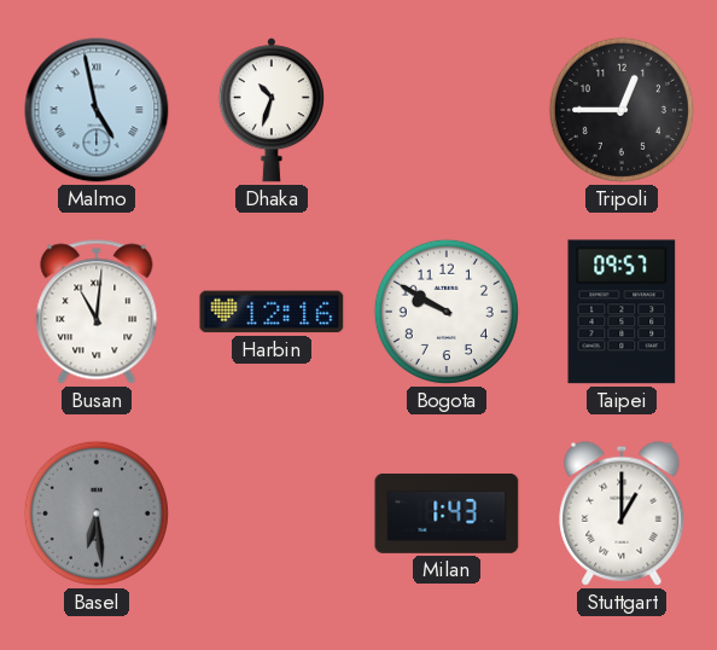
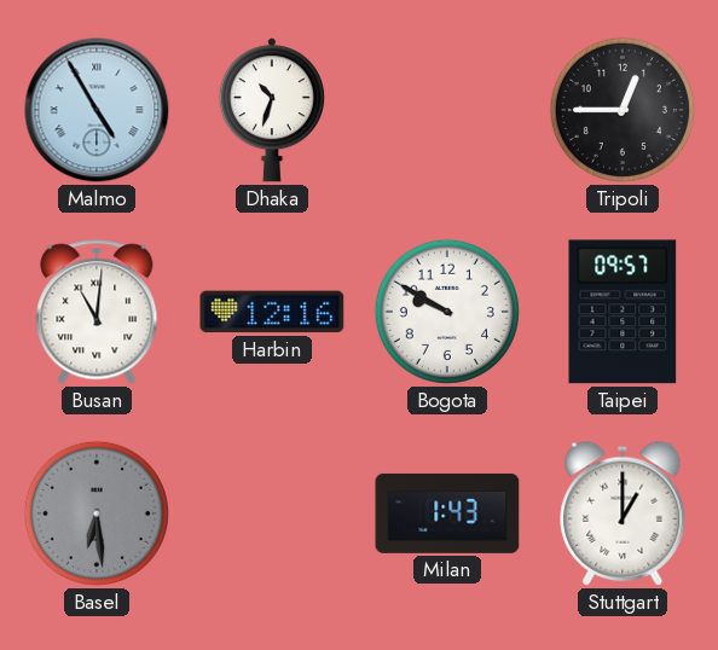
Malmo: 4:58 -> 4:55 (97, 110)
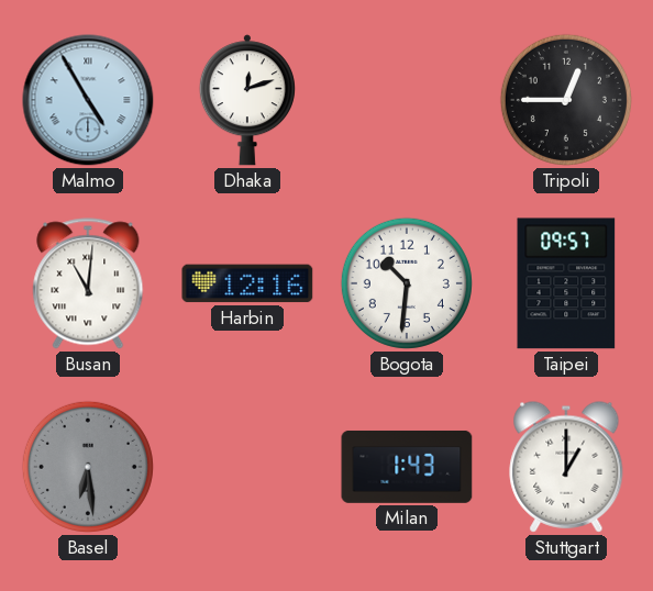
Dhaka: 10:33 -> 12:12 (247, 100)
Bogota: 9:50 -> 10:31 (407, 283)
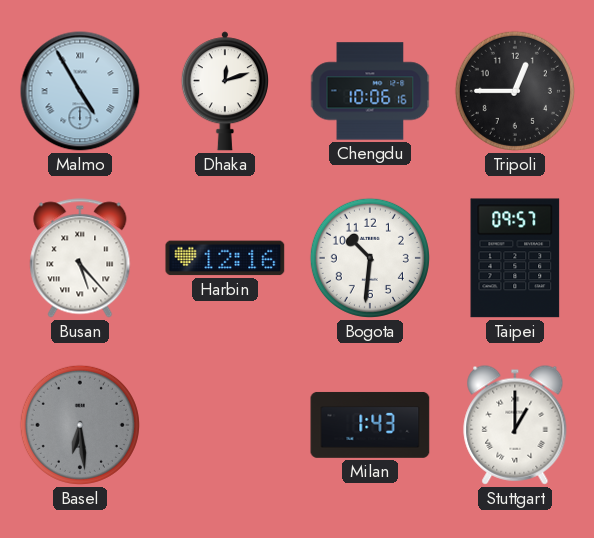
Chengdu: none -> 10:06 (370, 91)
Busan: 11:01 -> 5:23 (80, 258)
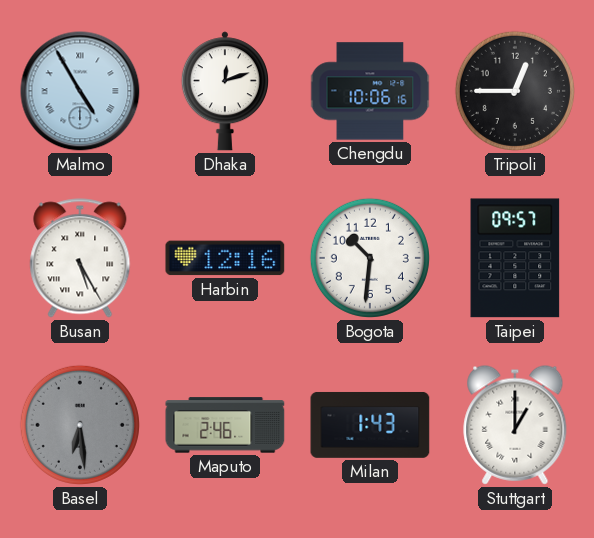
Busan: 5:23 -> 5:25 (80, 258)
Maputo: none -> 2:46 (225, 425)
